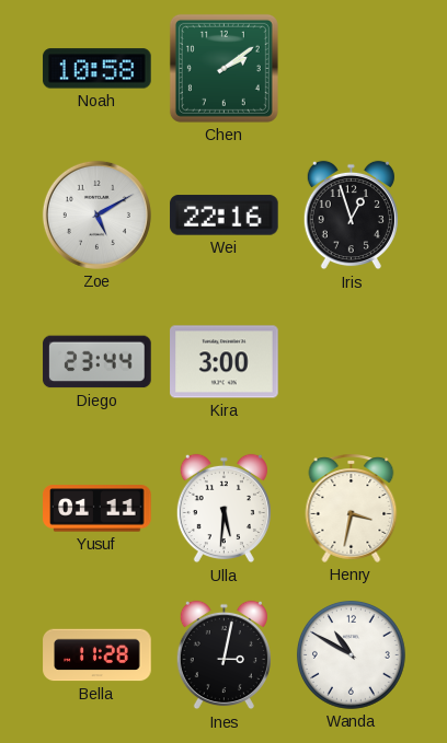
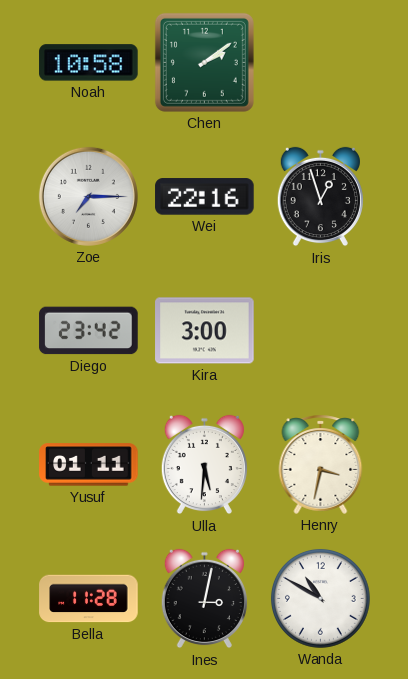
Zoe: 5:10 -> 7:15 (88, 196)
Diego: 23:44 -> 23:42 (89, 331)
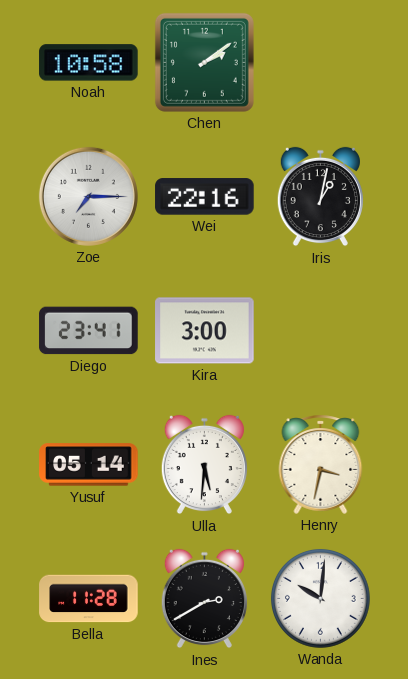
Iris: 12:57 -> 1:02 (320, 197)
Diego: 23:42 -> 23:41 (89, 331)
Yusuf: 01:11 -> 05:14 (89, 465)
Ines: 3:02 -> 2:40 (204, 599)
Wanda: 10:50 -> 10:01 (320, 598)
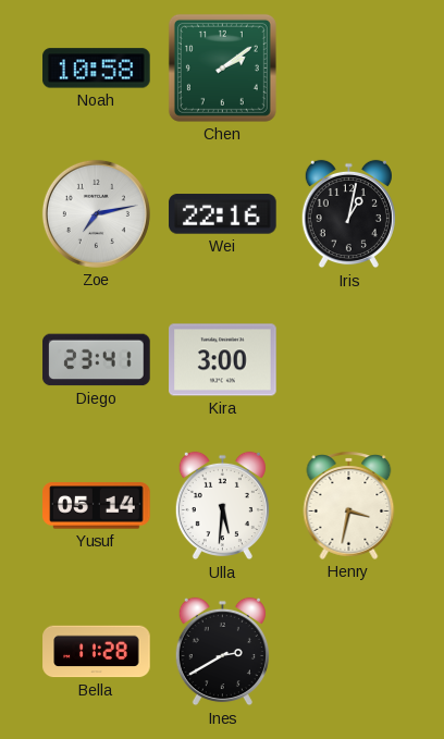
Zoe: 7:15 -> 7:13 (96, 213)
Wanda: 10:01 -> none (320, 598)
